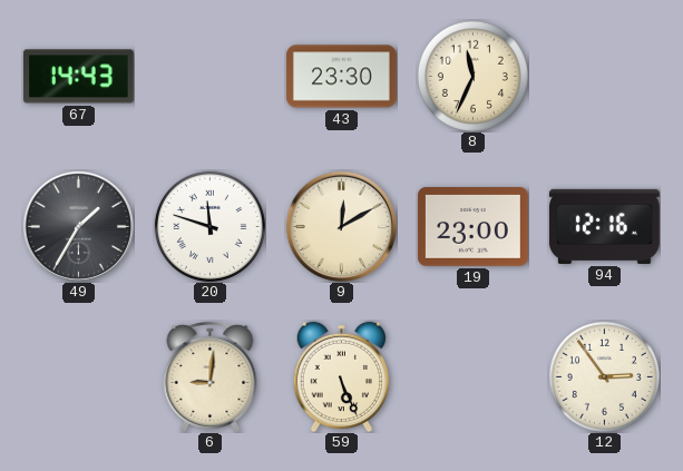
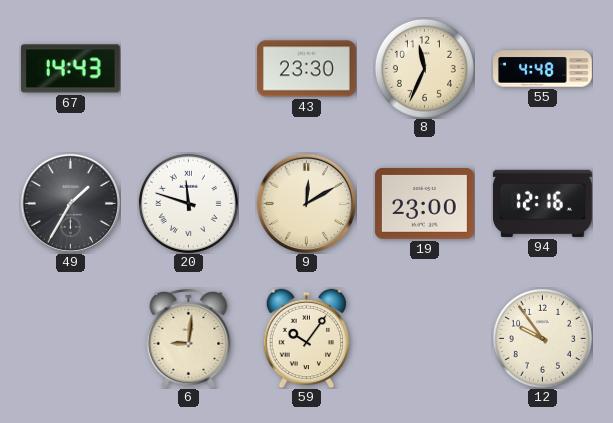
55: none -> 4:48 (543, 69)
59: 5:26 -> 10:06 (306, 338)
12: 2:54 -> 9:54 (542, 338)
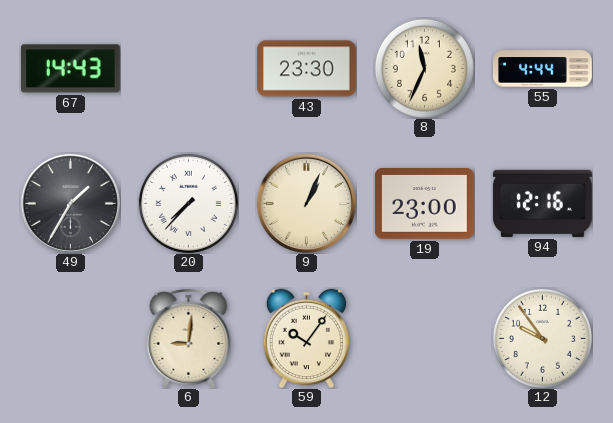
55: 4:48 -> 4:44 (543, 69)
20: 11:48 -> 7:37 (188, 203)
9: 12:10 -> 1:04 (306, 203)
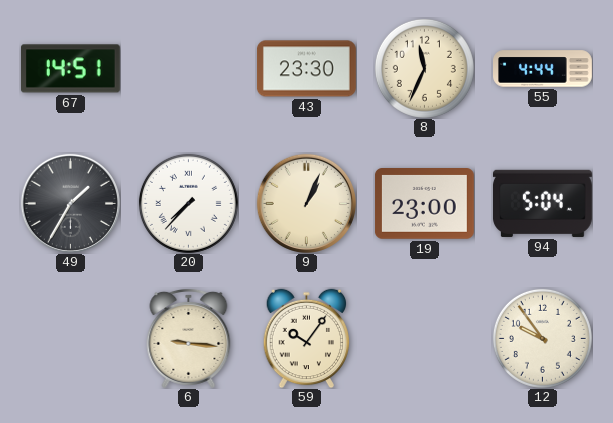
67: 14:43 -> 14:51 (70, 69)
94: 12:16 -> 5:04 (542, 203)
6: 9:01 -> 9:16 (189, 338)
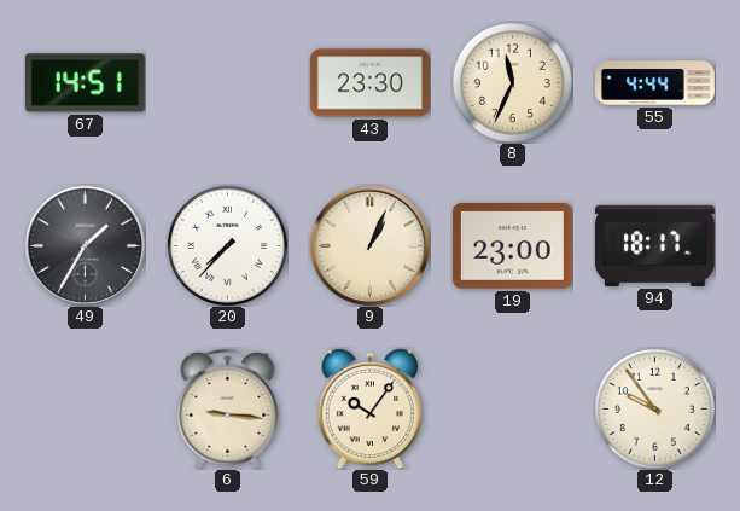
94: 5:04 -> 18:17 (654, 245)
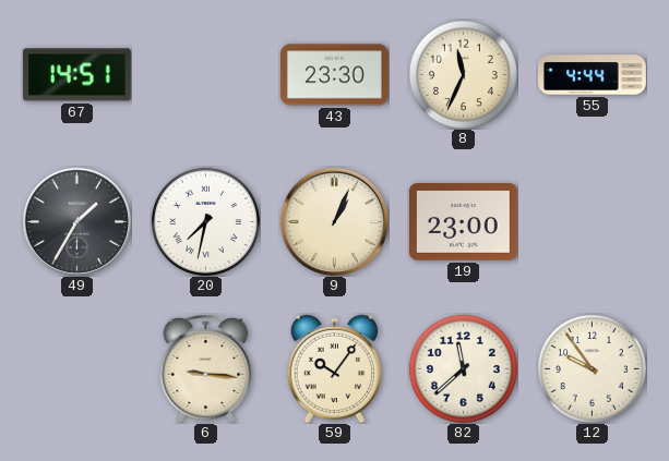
20: 7:37 -> 7:32 (205, 221)
94: 18:17 -> none (654, 245)
82: none -> 11:38 (463, 368)
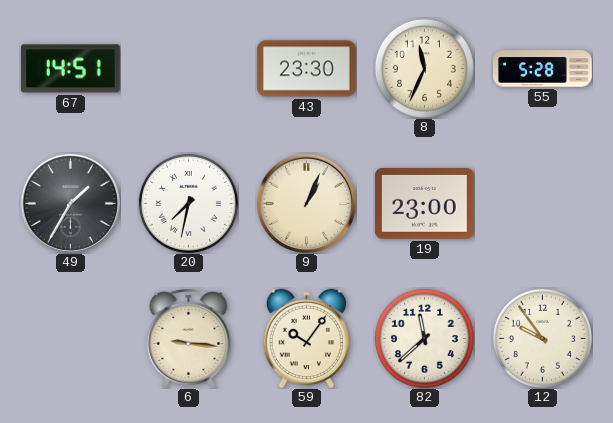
55: 4:44 -> 5:28 (543, 69)
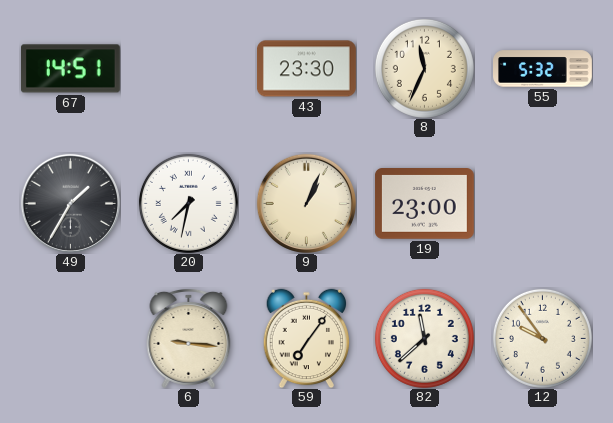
55: 5:28 -> 5:32 (543, 69)
59: 10:06 -> 7:06 (306, 338)
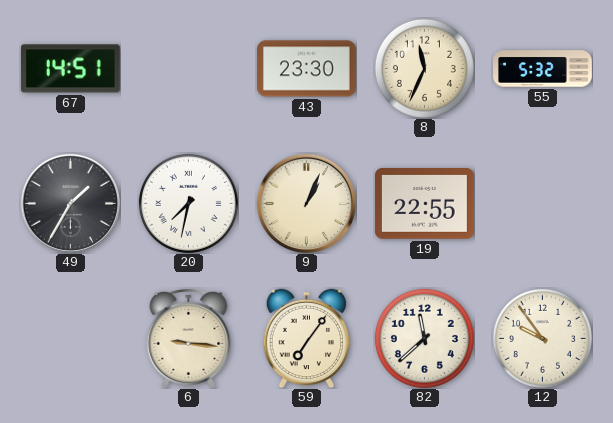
19: 23:00 -> 22:55 (424, 204)
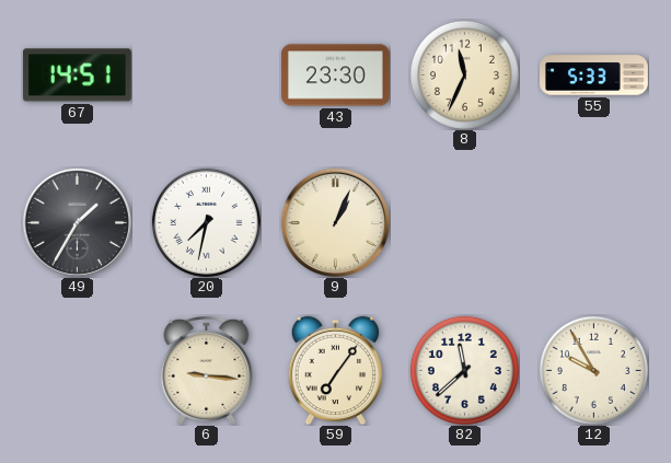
55: 5:32 -> 5:33 (594, 76)
19: 22:55 -> none (424, 204)
12: 9:54 -> 9:55 (593, 370)
